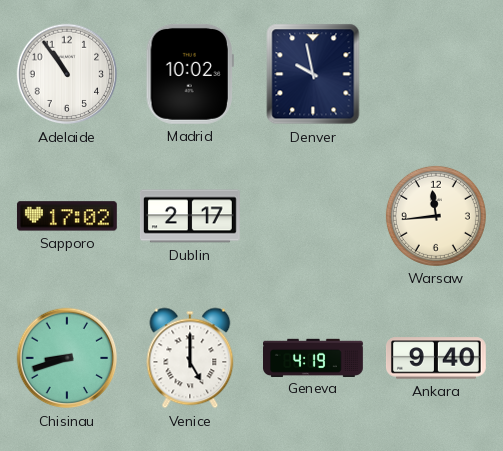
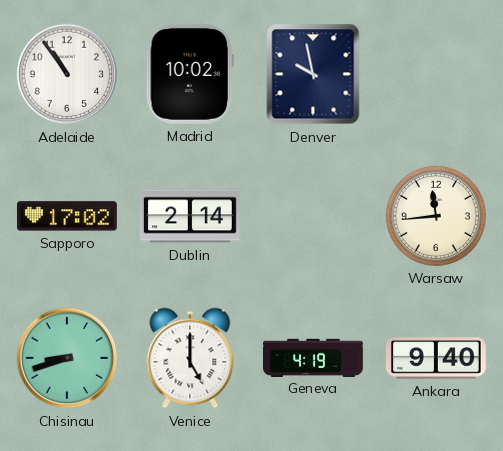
Dublin: 2:17 -> 2:14 (190, 216)
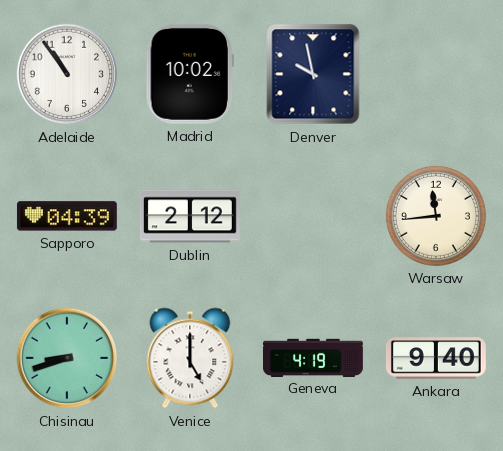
Sapporo: 17:02 -> 04:39 (67, 216)
Dublin: 2:14 -> 2:12 (190, 216)
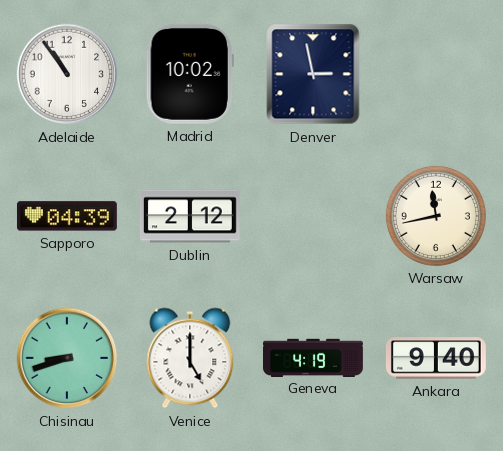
Denver: 9:58 -> 2:58 (313, 74)
Warsaw: 11:44 -> 11:43 (436, 216)
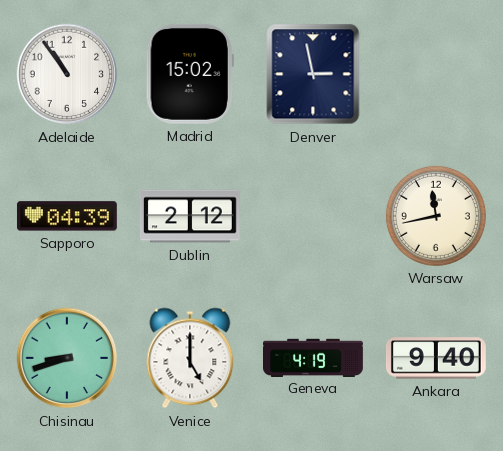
Madrid: 10:02 -> 15:02 (190, 74)
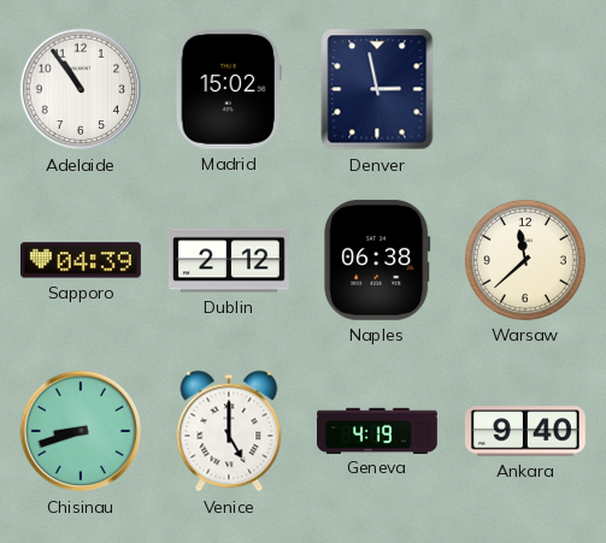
Naples: none -> 06:38 (377, 260)
Warsaw: 11:43 -> 11:38 (525, 260)
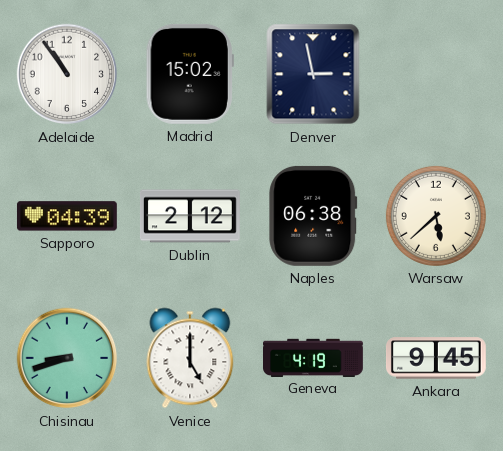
Warsaw: 11:38 -> 5:38 (436, 216)
Ankara: 9:40 -> 9:45 (436, 358)
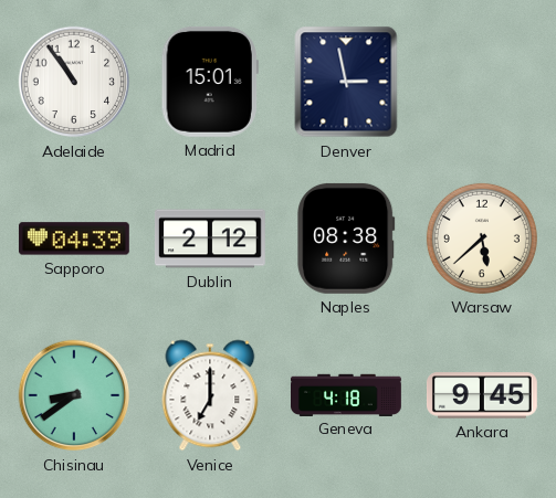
Madrid: 15:02 -> 15:01 (210, 82)
Naples: 06:38 -> 08:38 (346, 239)
Chisinau: 8:42 -> 8:39 (74, 395)
Venice: 5:00 -> 7:00 (210, 395)
Geneva: 4:19 -> 4:18 (347, 394)
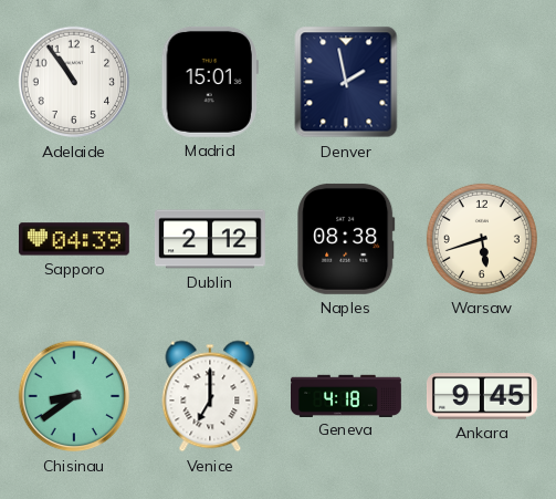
Denver: 2:58 -> 1:58 (346, 82)
Warsaw: 5:38 -> 5:42 (482, 239)
